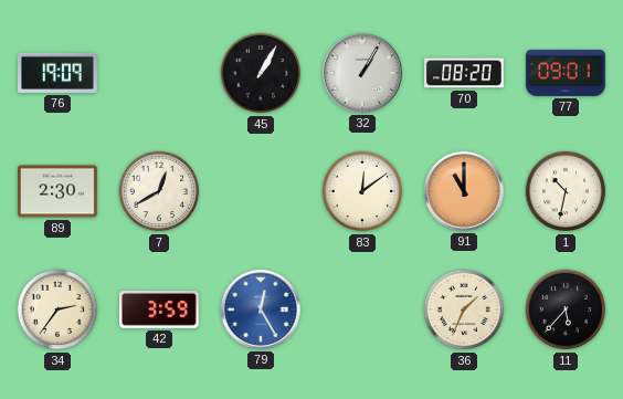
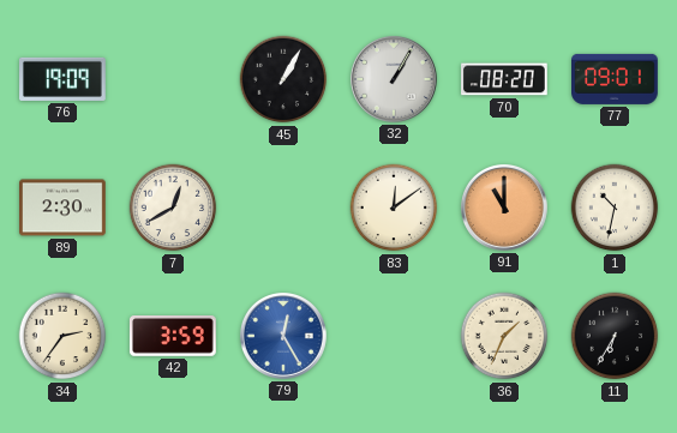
11: 5:37 -> 6:35 (615, 336)
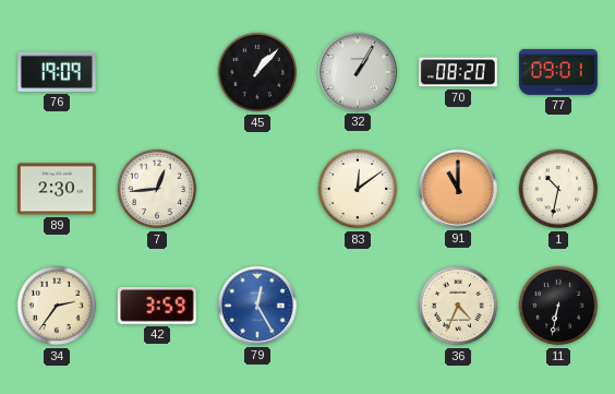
45: 1:05 -> 1:07 (257, 72)
7: 12:40 -> 12:44 (157, 189)
36: 1:34 -> 4:34 (458, 306)
11: 6:35 -> 6:32 (558, 306)
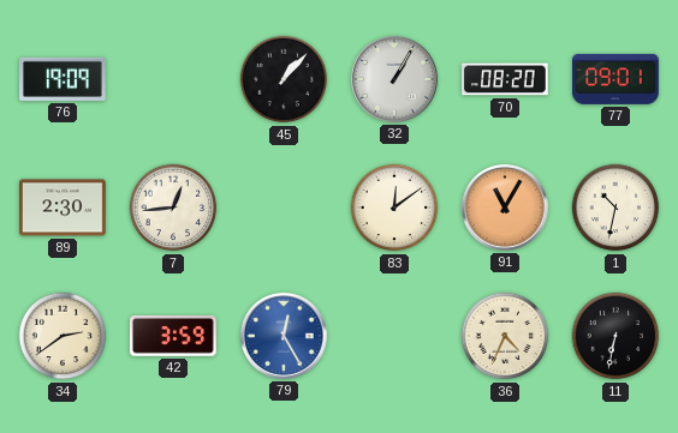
91: 11:00 -> 11:05 (505, 208)
34: 2:36 -> 2:39 (63, 336)
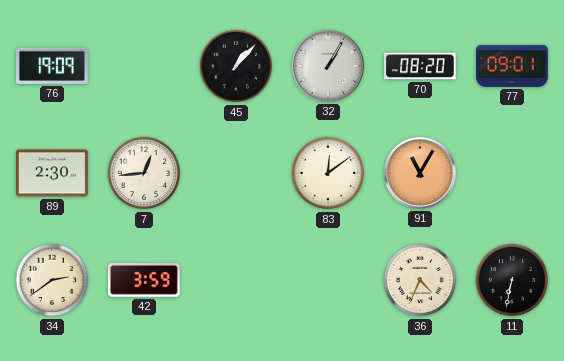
1: 10:32 -> none (615, 208)
79: 12:25 -> none (284, 336)
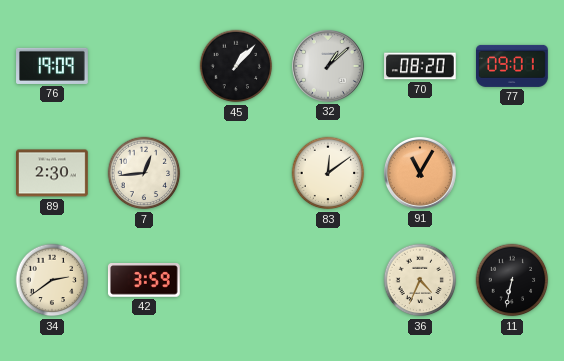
32: 1:05 -> 1:08 (328, 66)
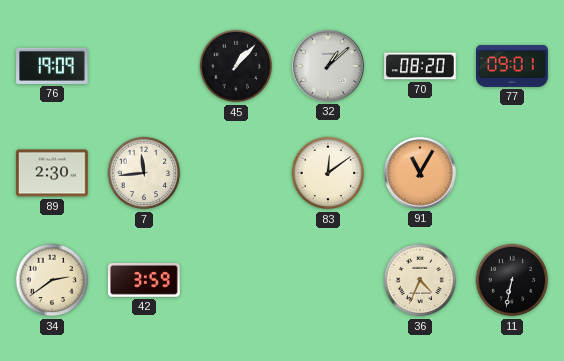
7: 12:44 -> 11:44 (144, 173)
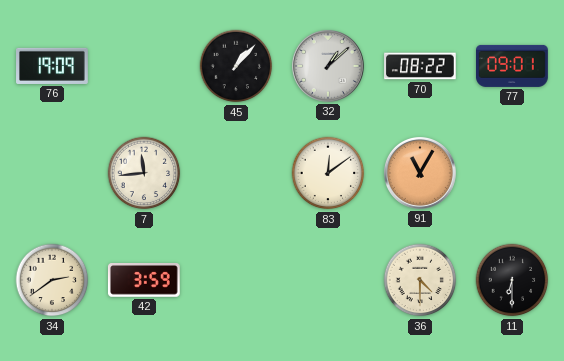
70: 08:20 -> 08:22 (421, 66)
89: 2:30 -> none (53, 173)
36: 4:34 -> 4:30 (420, 280)
11: 6:32 -> 6:30 (512, 280)
